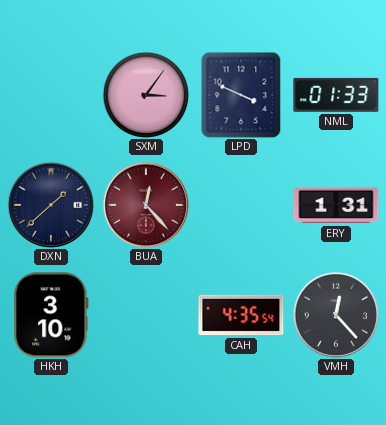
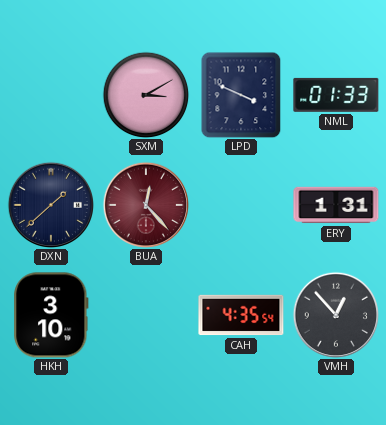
SXM: 3:06 -> 3:10 (146, 95)
VMH: 12:23 -> 12:53 (335, 314)
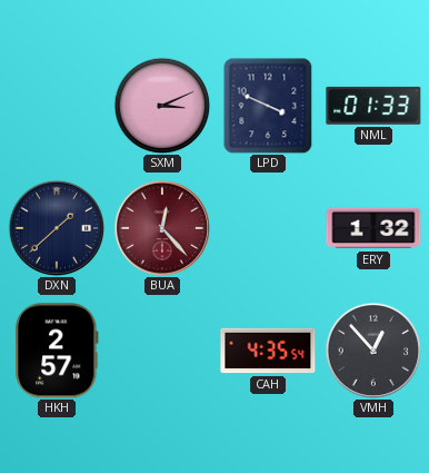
SXM: 3:10 -> 3:11 (162, 106)
ERY: 1:31 -> 1:32 (373, 228)
HKH: 3:10 -> 2:57 (57, 351)
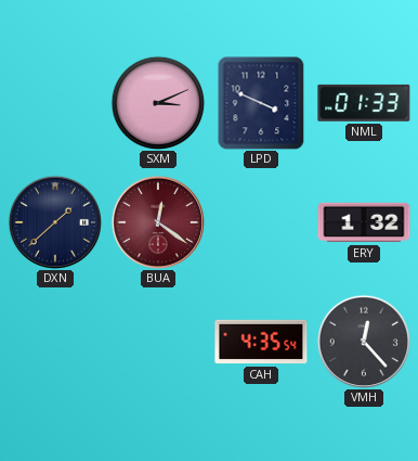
BUA: 12:23 -> 12:21 (157, 221)
HKH: 2:57 -> none (57, 351)
VMH: 12:53 -> 12:23 (363, 341)
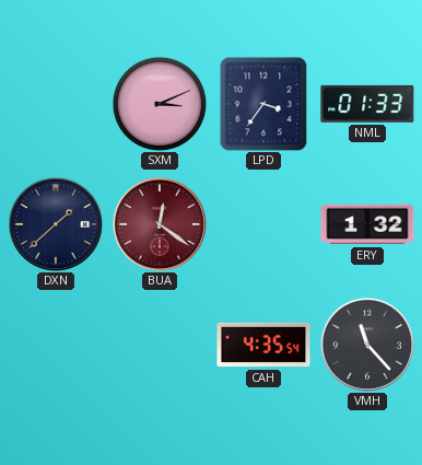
LPD: 3:49 -> 3:36 (263, 104)
VMH: 12:23 -> 11:23 (366, 344)
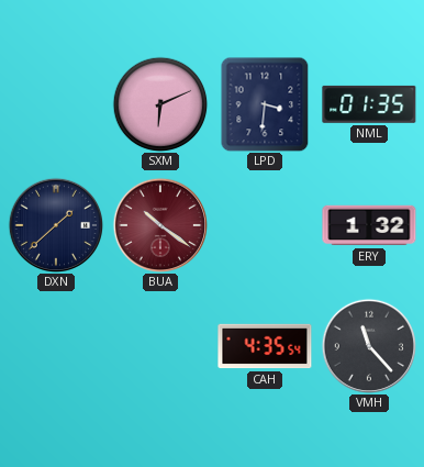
SXM: 3:11 -> 6:11 (160, 104)
LPD: 3:36 -> 3:31 (265, 104)
NML: 01:33 -> 01:35 (369, 104)
BUA: 12:21 -> 10:21 (159, 224)
